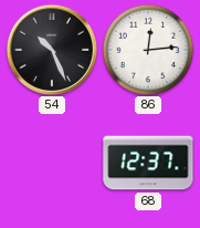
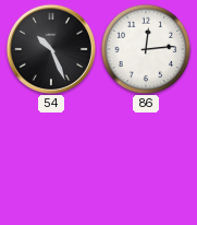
68: 12:37 -> none (148, 163)
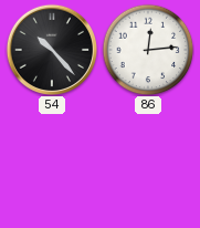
54: 10:26 -> 10:23 (51, 49)
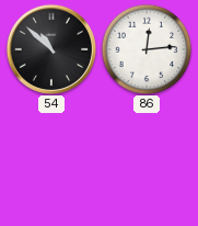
54: 10:23 -> 10:52 (50, 48)
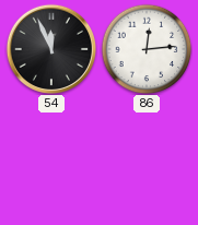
54: 10:52 -> 11:56 (50, 48)
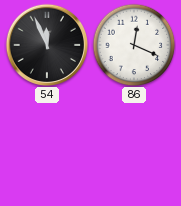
86: 12:14 -> 12:19 (134, 45)
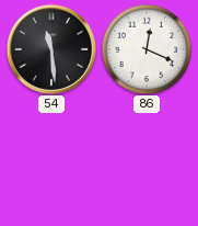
54: 11:56 -> 11:29 (50, 48)
